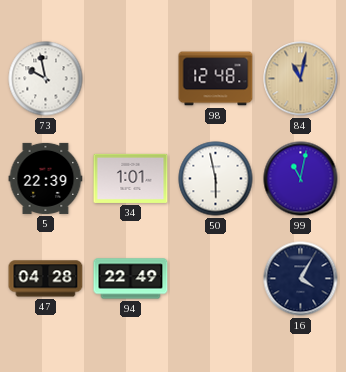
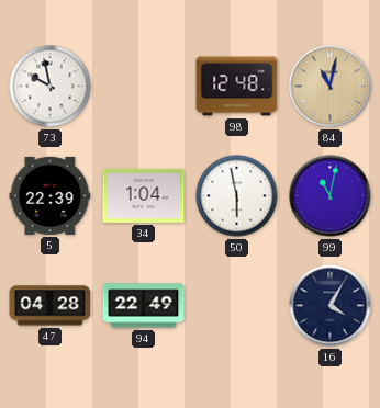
34: 1:01 -> 1:04 (144, 195)
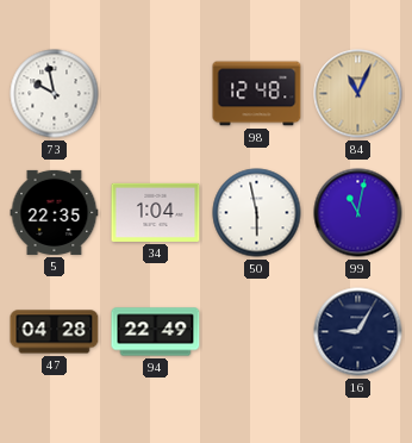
84: 11:02 -> 11:04 (358, 94)
5: 22:39 -> 22:35 (55, 212)
16: 4:05 -> 9:05 (358, 332)
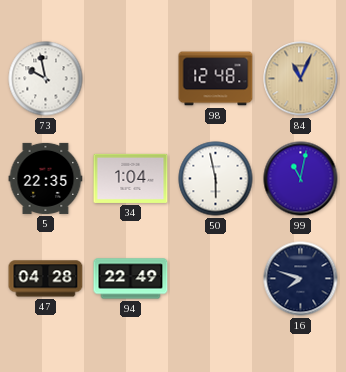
16: 9:05 -> 7:48 (301, 279)
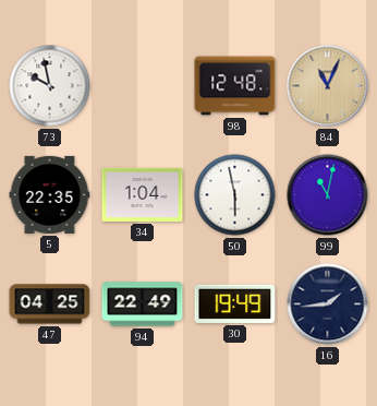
47: 04:28 -> 04:25 (50, 304)
30: none -> 19:49 (235, 303)
16: 7:48 -> 1:44 (328, 304)
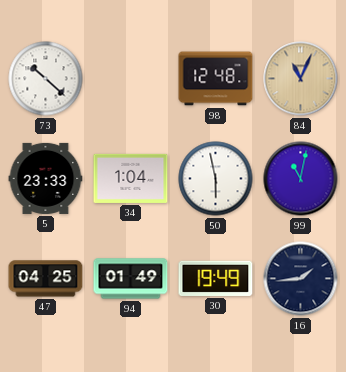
73: 9:58 -> 10:22 (46, 79)
5: 22:35 -> 23:33 (46, 178)
94: 22:49 -> 01:49 (131, 279)
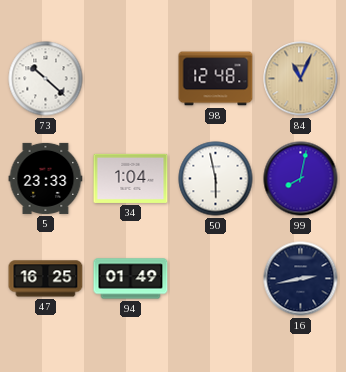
99: 11:02 -> 8:02 (301, 179)
47: 04:25 -> 16:25 (46, 279)
30: 19:49 -> none (216, 278)
16: 1:44 -> 2:43 (301, 279)
